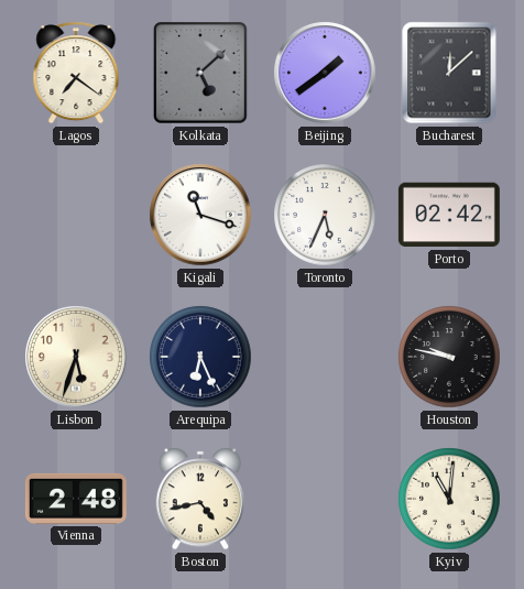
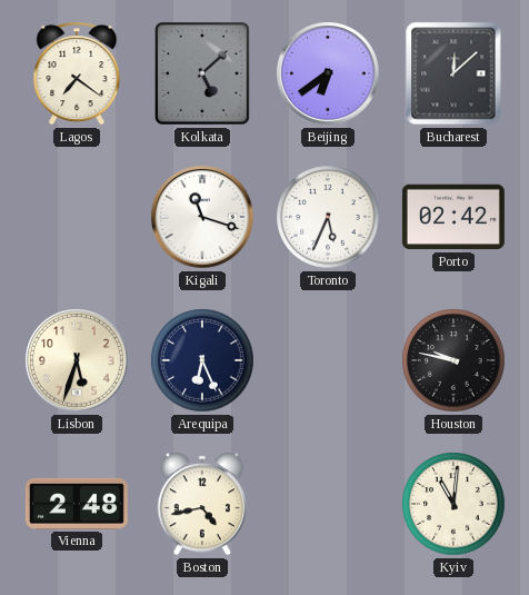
Beijing: 1:39 -> 6:39 (328, 73)
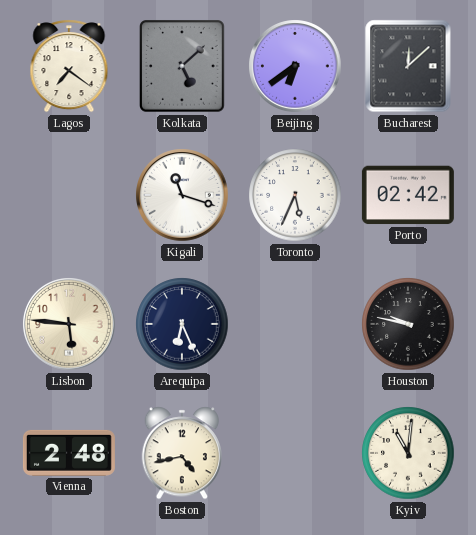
Lisbon: 5:33 -> 5:46 (69, 324)
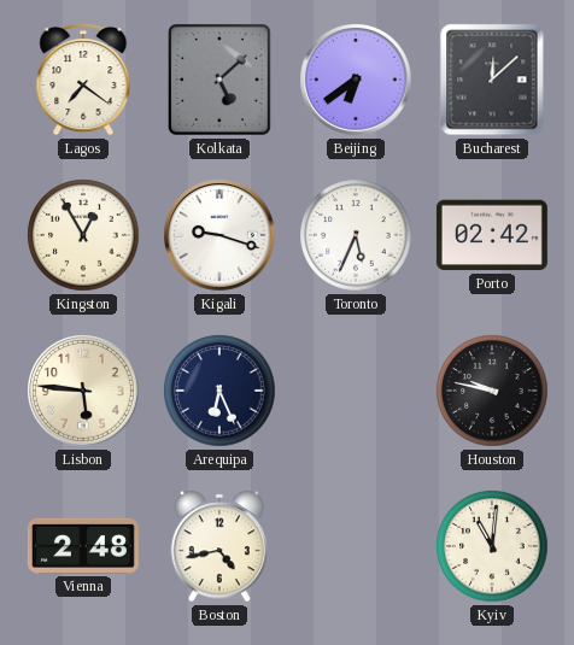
Kingston: none -> 12:55 (83, 235)
Kigali: 11:18 -> 9:18 (219, 235)
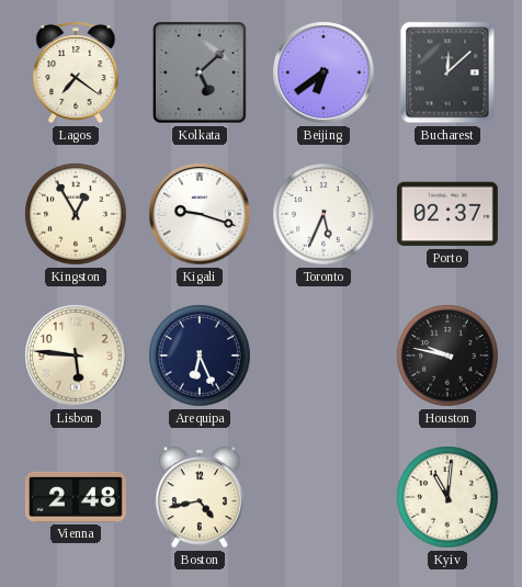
Porto: 02:42 -> 02:37 (447, 214)
